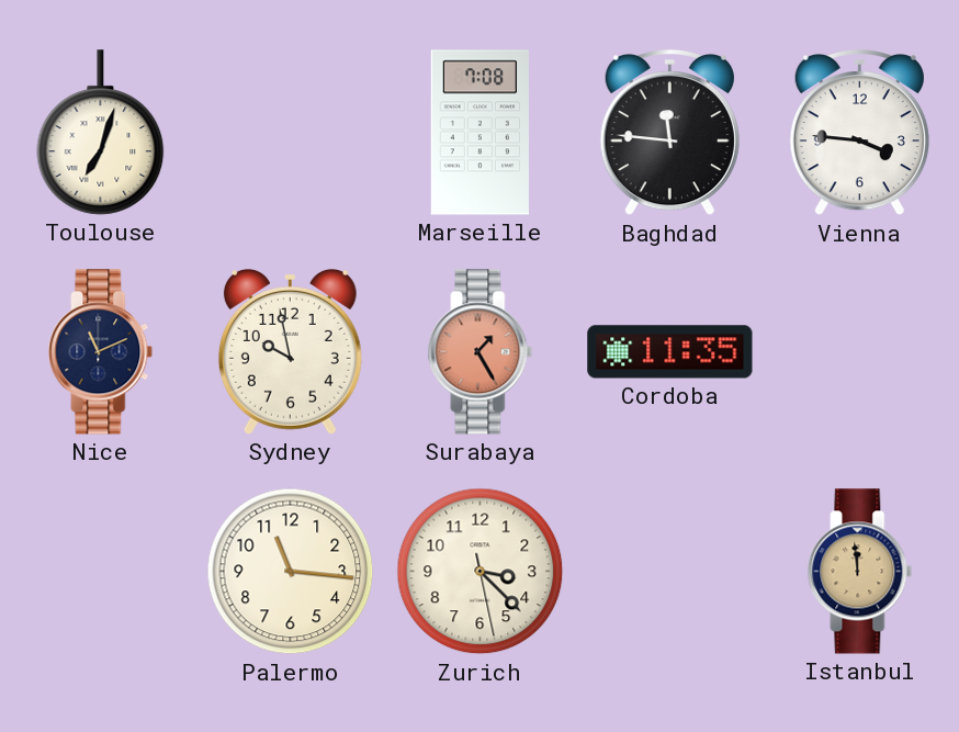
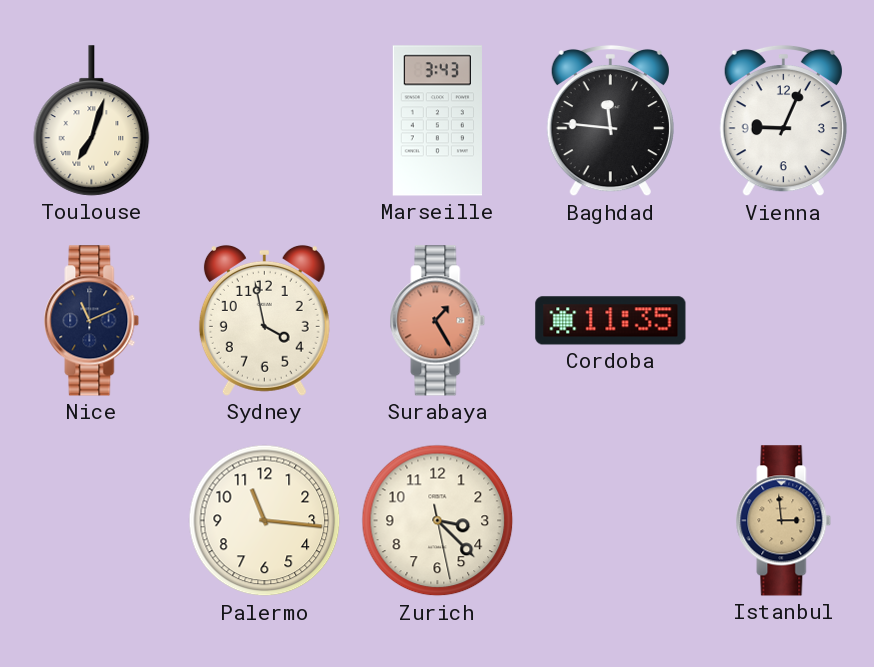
Marseille: 7:08 -> 3:43 (437, 121)
Vienna: 3:46 -> 9:04 (783, 121)
Sydney: 9:58 -> 3:58 (264, 320)
Istanbul: 11:59 -> 2:59 (784, 521)
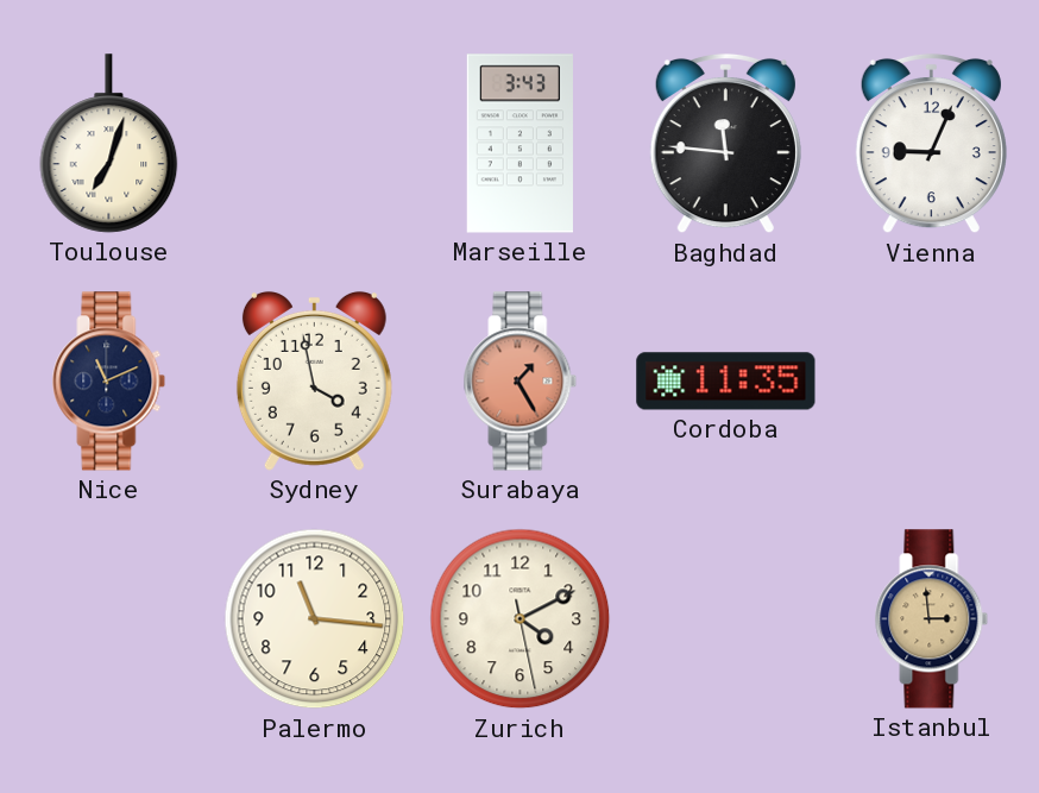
Zurich: 3:22 -> 4:10 (521, 619)
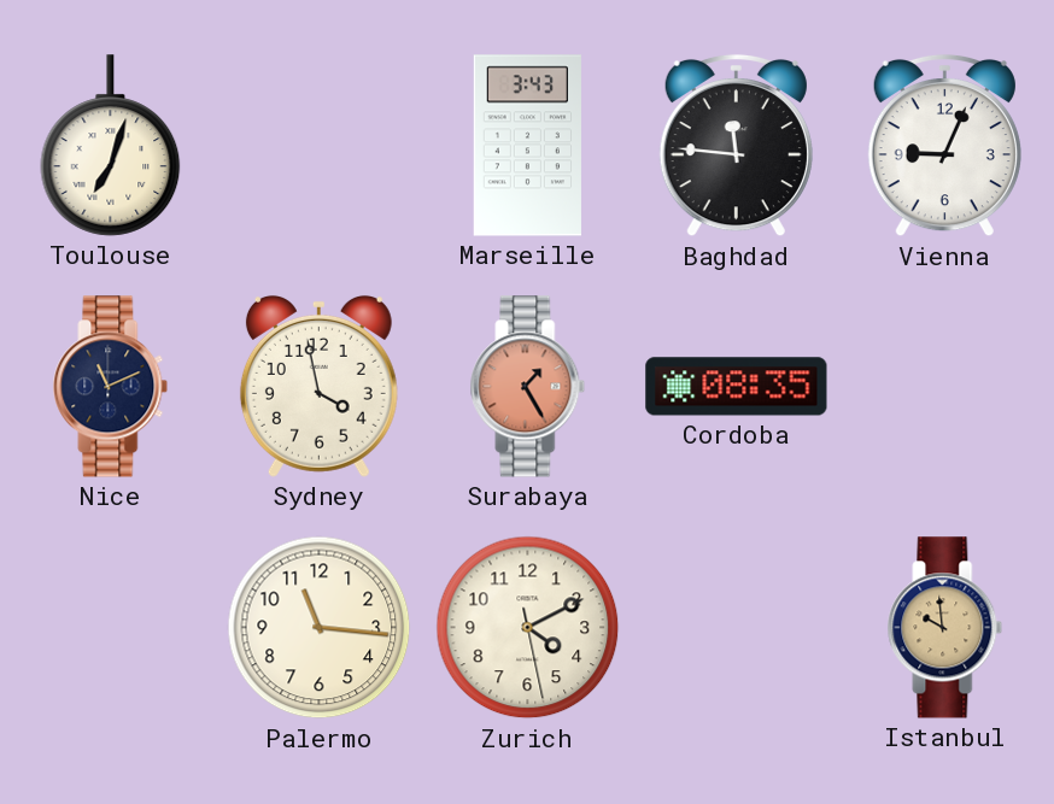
Cordoba: 11:35 -> 08:35 (737, 387)
Istanbul: 2:59 -> 9:59 (945, 628)
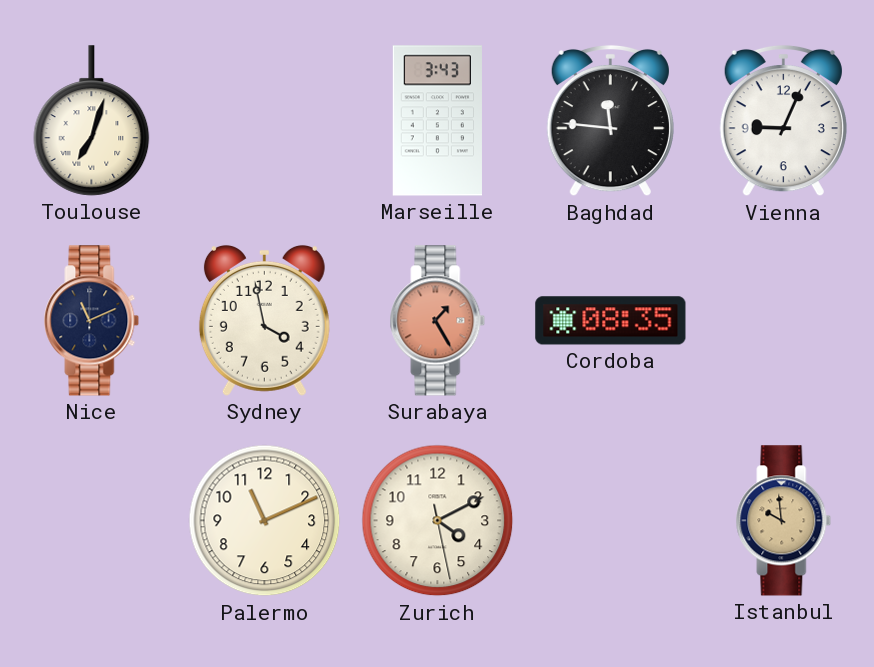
Palermo: 11:16 -> 11:11 (265, 521)
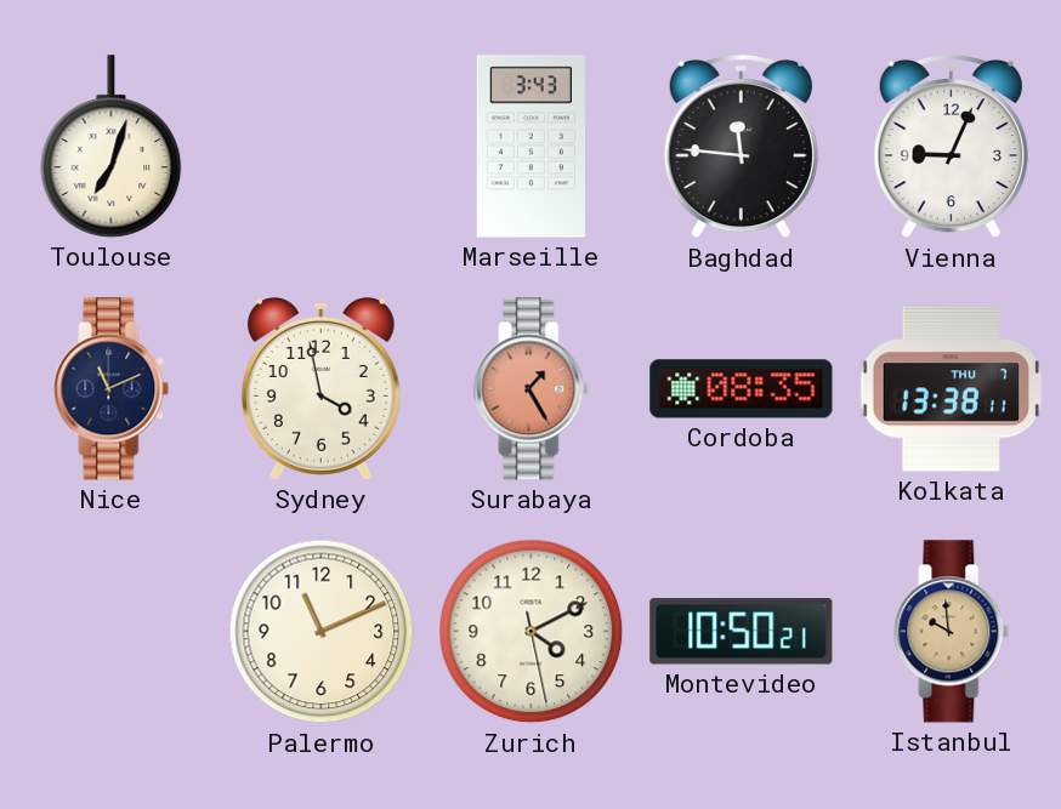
Kolkata: none -> 13:38 (952, 389)
Montevideo: none -> 10:50 (742, 632)
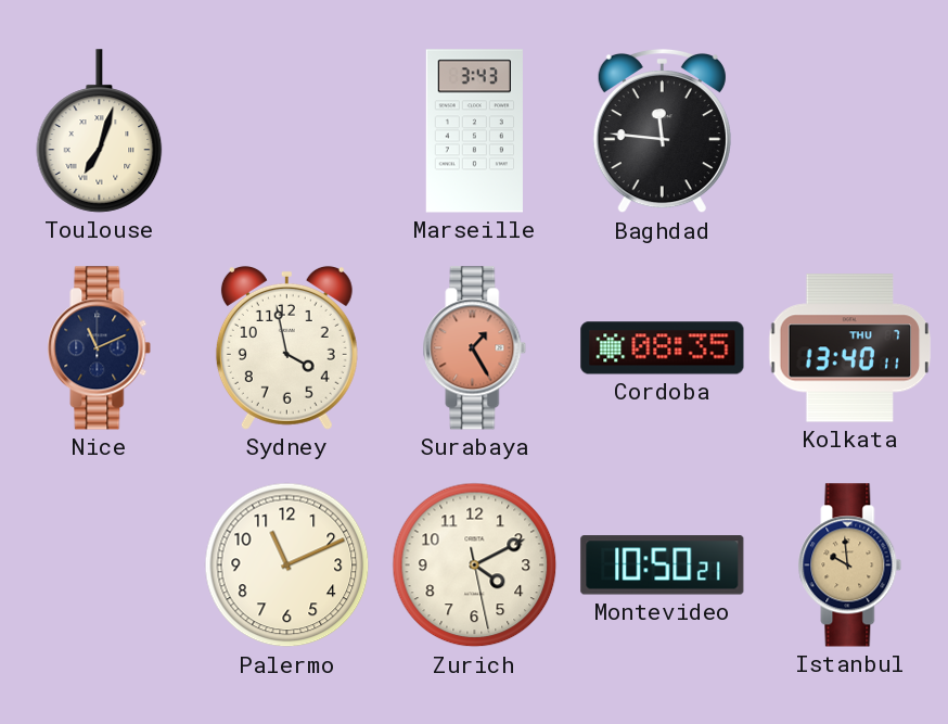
Vienna: 9:04 -> none (951, 147)
Kolkata: 13:38 -> 13:40 (850, 348)
